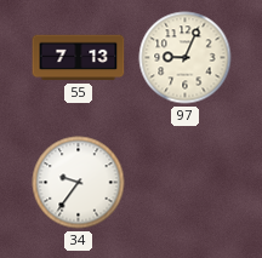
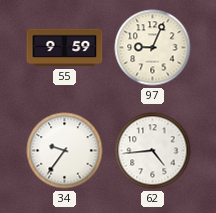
55: 7:13 -> 9:59 (65, 48)
62: none -> 4:44 (153, 151)
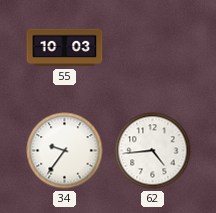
55: 9:59 -> 10:03 (65, 48)
97: 9:04 -> none (153, 48)
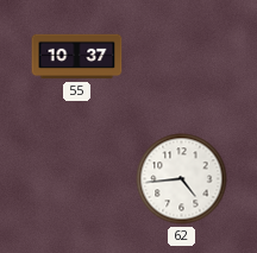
55: 10:03 -> 10:37 (77, 57)
34: 9:36 -> none (65, 151)
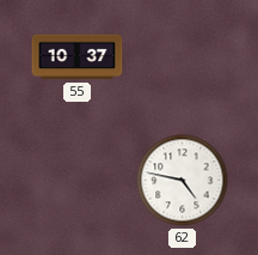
62: 4:44 -> 4:47 (183, 181)
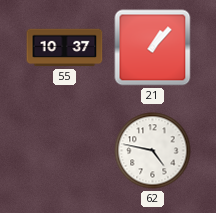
21: none -> 1:07 (153, 48)
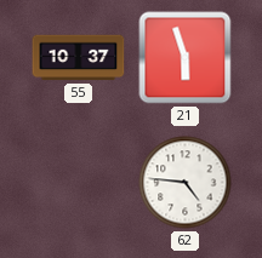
21: 1:07 -> 5:57 (186, 58)
62: 4:47 -> 4:46 (186, 183)
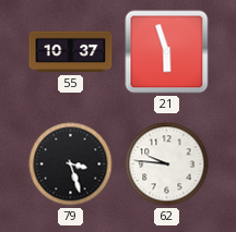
79: none -> 3:27 (71, 164)
62: 4:46 -> 9:46 (167, 164)
